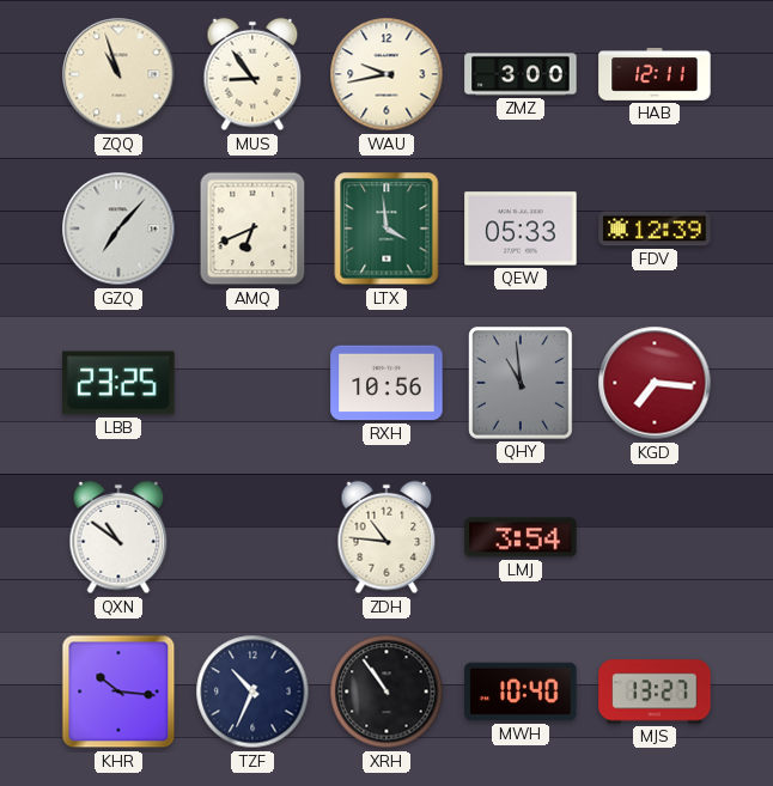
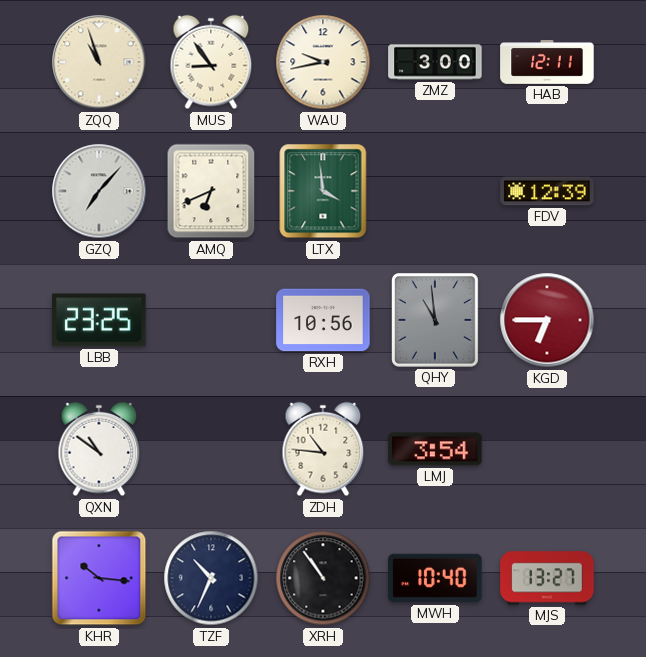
QEW: 05:33 -> none (521, 229)
KGD: 7:16 -> 6:45 (547, 320)
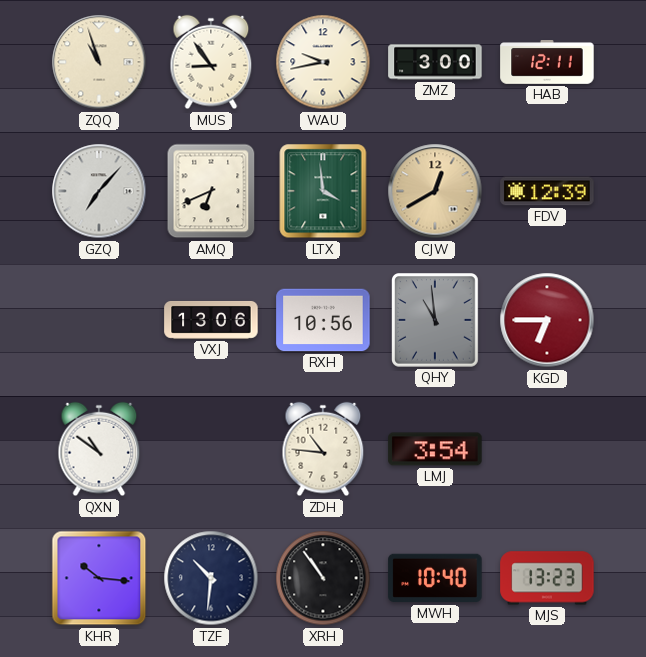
CJW: none -> 12:40 (435, 191)
LBB: 23:25 -> none (99, 320)
VXJ: none -> 13:06 (211, 320)
TZF: 10:34 -> 10:31 (211, 578)
MJS: 13:27 -> 13:23 (547, 578)
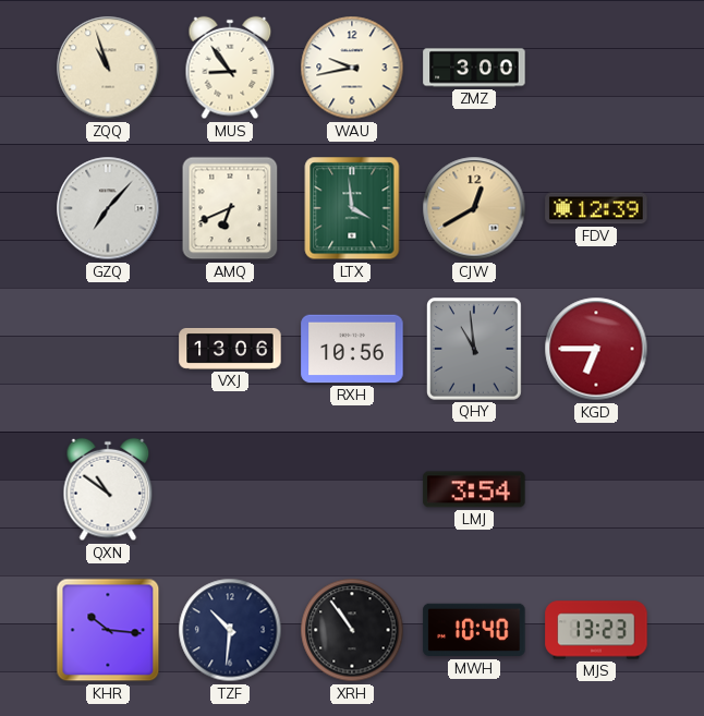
HAB: 12:11 -> none (547, 63)
ZDH: 10:46 -> none (323, 449)
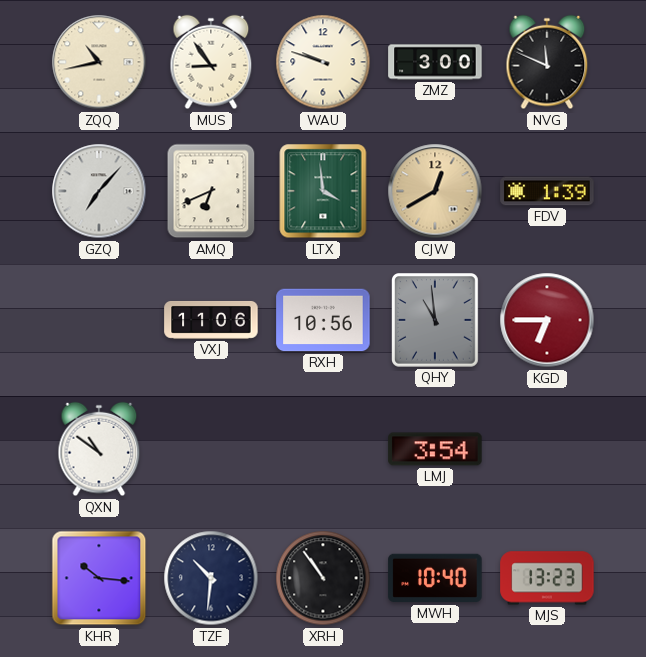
ZQQ: 10:57 -> 10:43 (99, 62)
WAU: 9:43 -> 9:48 (323, 62)
NVG: none -> 11:49 (547, 62)
FDV: 12:39 -> 1:39 (547, 191)
VXJ: 13:06 -> 11:06 (211, 320)
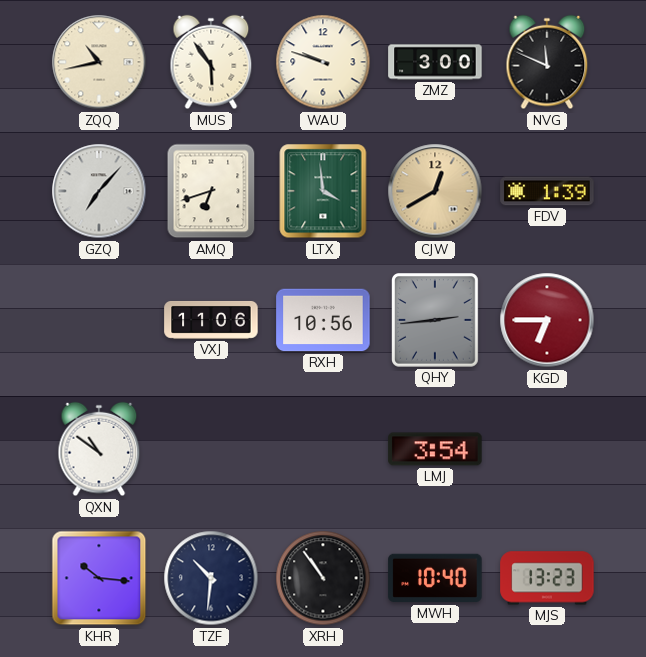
MUS: 8:54 -> 5:54 (211, 62)
AMQ: 6:41 -> 6:42 (211, 191)
QHY: 10:59 -> 2:44 (436, 321)
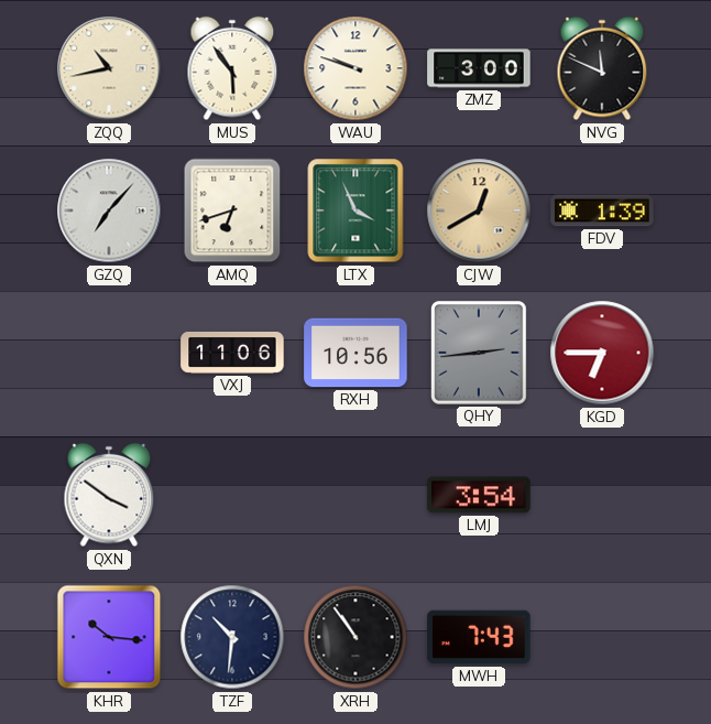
LTX: 3:59 -> 3:56 (355, 210)
QXN: 10:51 -> 3:51 (109, 495)
MWH: 10:40 -> 7:43 (479, 637)
MJS: 13:23 -> none (547, 578)
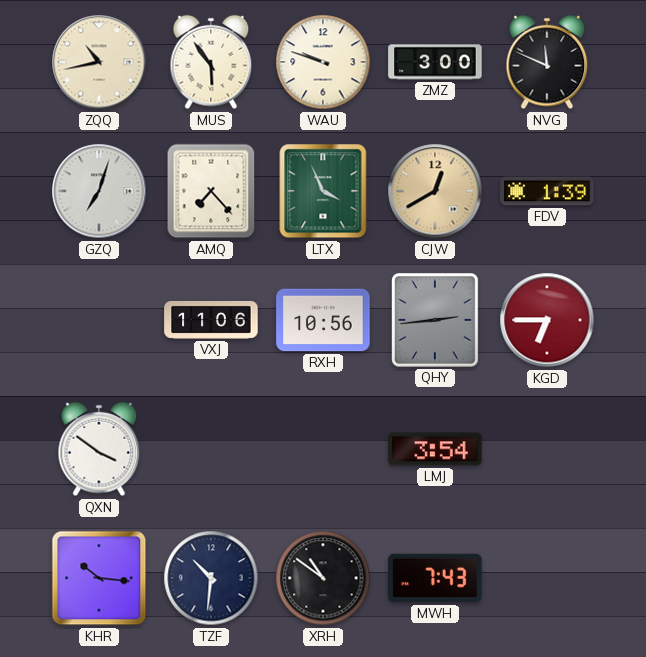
GZQ: 7:07 -> 7:03 (99, 191)
AMQ: 6:42 -> 7:23 (211, 191)
XRH: 10:54 -> 10:51 (323, 578)
